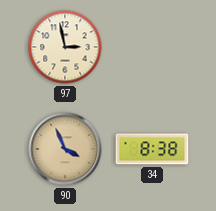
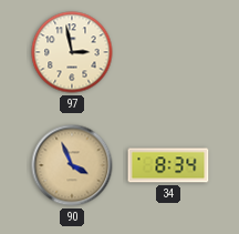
34: 8:38 -> 8:34 (168, 165)
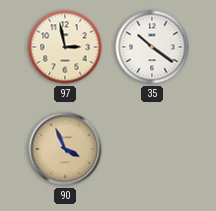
35: none -> 10:21 (152, 47)
34: 8:34 -> none (168, 165)
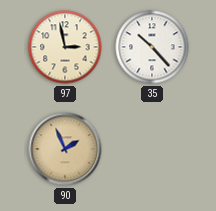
35: 10:21 -> 10:23 (152, 47)
90: 3:56 -> 1:56 (65, 149)
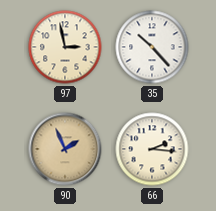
66: none -> 2:16 (152, 149)
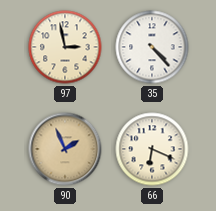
35: 10:23 -> 4:23 (152, 47)
66: 2:16 -> 6:19 (152, 149)
